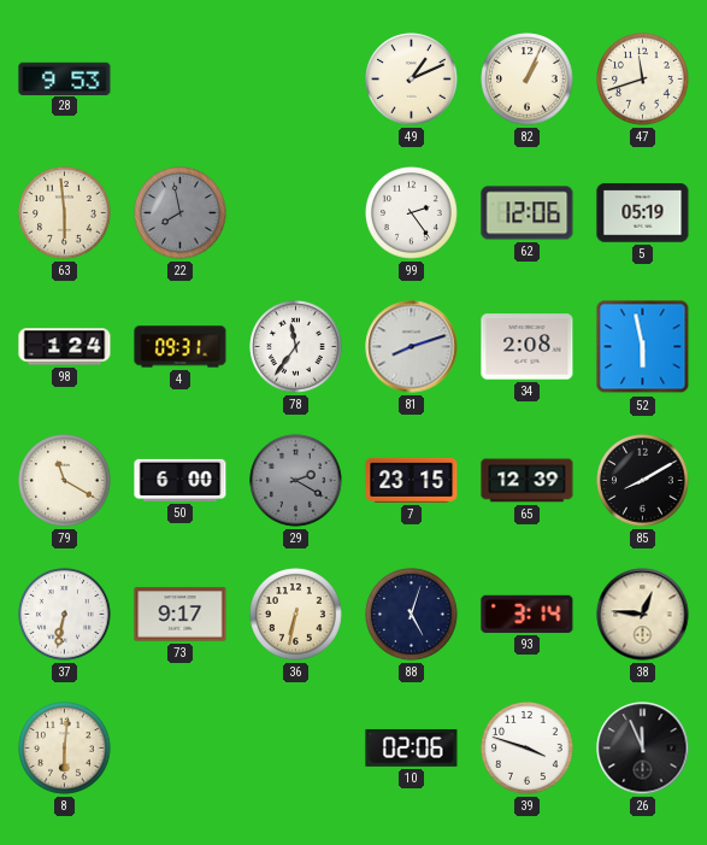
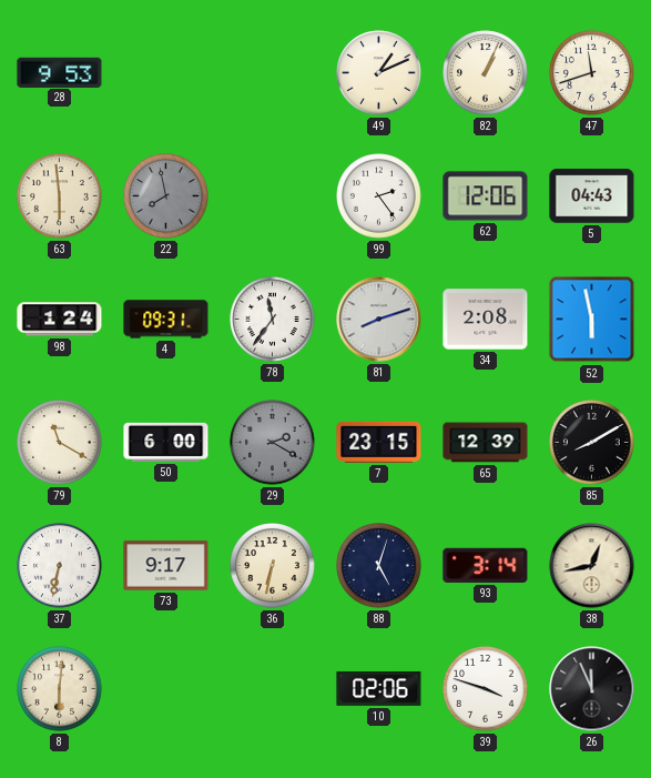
5: 05:19 -> 04:43 (592, 196)
38: 12:46 -> 12:43 (592, 566)
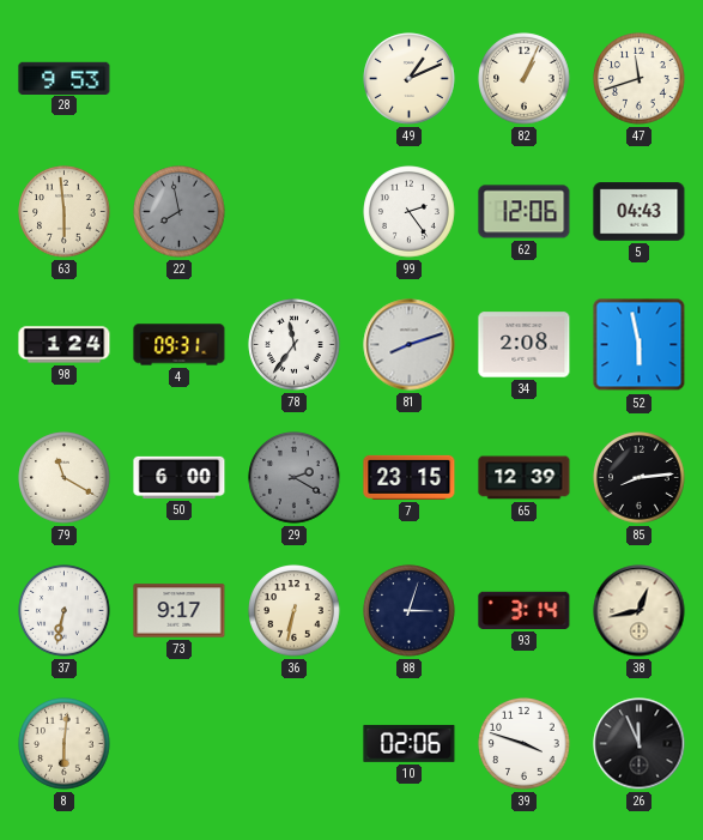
85: 8:10 -> 8:14 (640, 478)
88: 5:03 -> 3:03 (410, 611)
